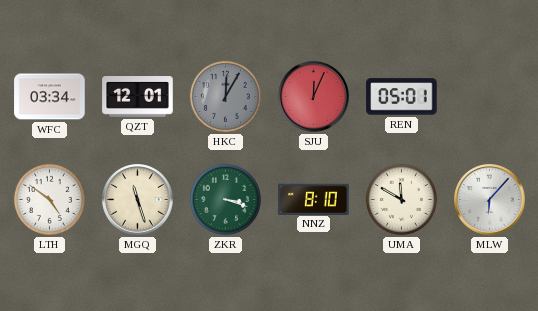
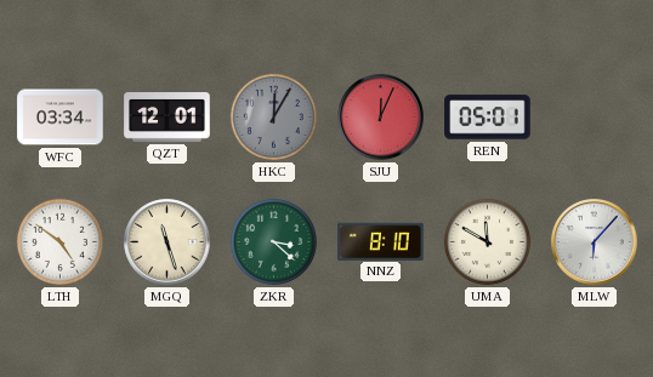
ZKR: 3:18 -> 3:22 (273, 241)
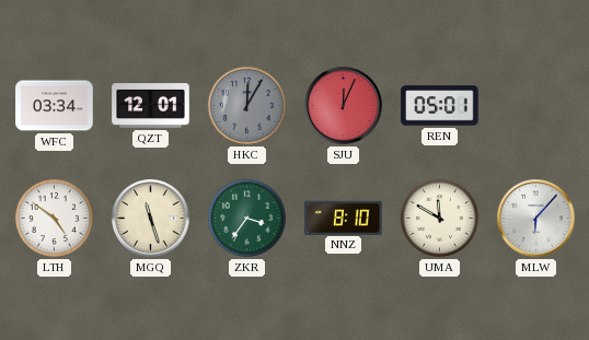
ZKR: 3:22 -> 3:36 (246, 218)
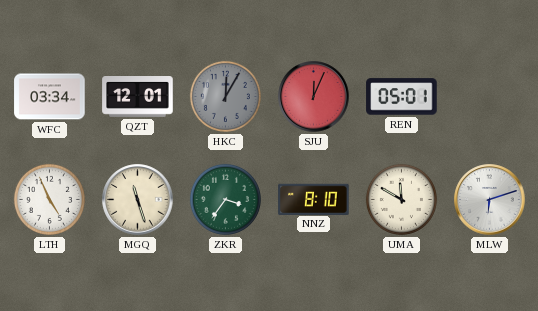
LTH: 4:51 -> 4:56 (49, 199)
MLW: 6:07 -> 6:12 (490, 200)
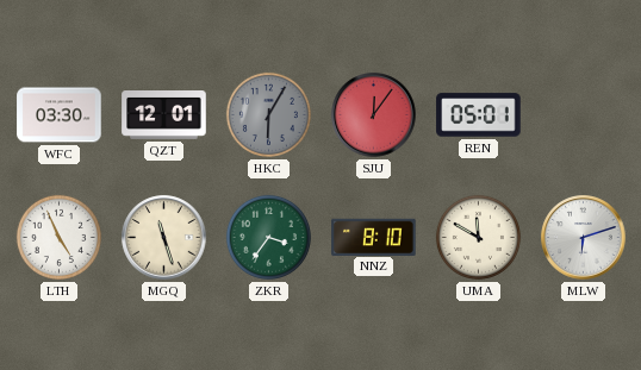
WFC: 03:34 -> 03:30 (60, 115)
HKC: 12:05 -> 6:05 (268, 114)
SJU: 12:04 -> 12:06 (374, 115)
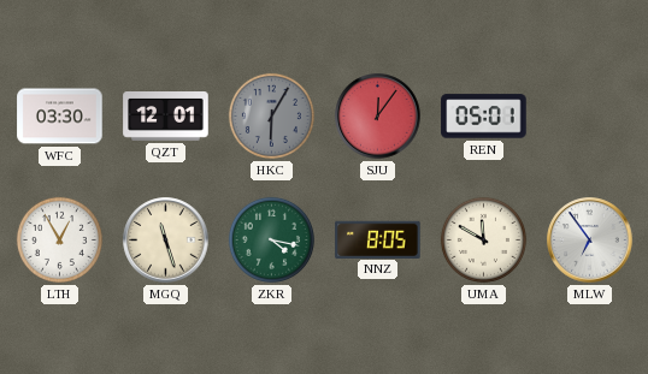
LTH: 4:56 -> 12:55 (59, 239)
ZKR: 3:36 -> 4:17 (271, 239)
NNZ: 8:10 -> 8:05 (378, 239)
MLW: 6:12 -> 6:54 (590, 241)
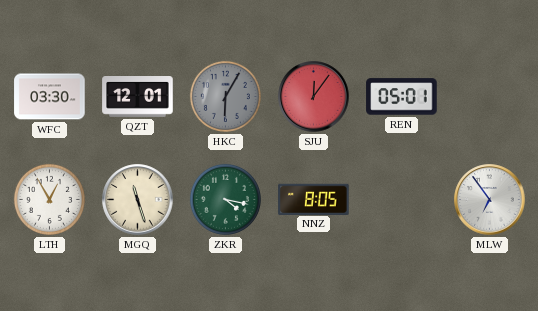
UMA: 11:50 -> none (483, 239)
